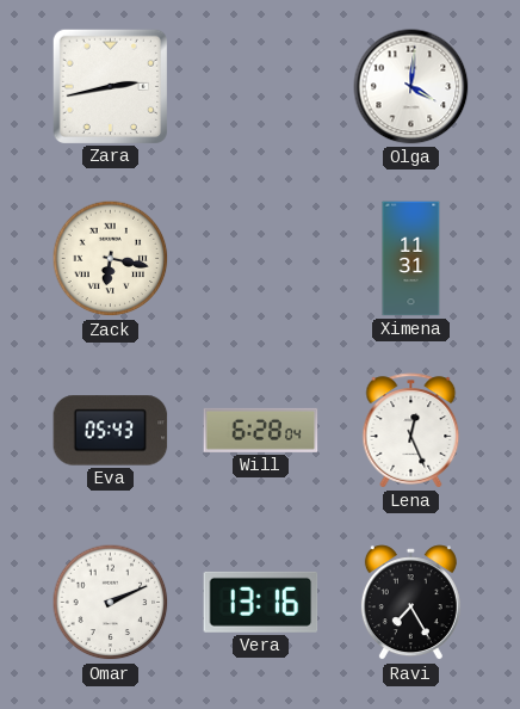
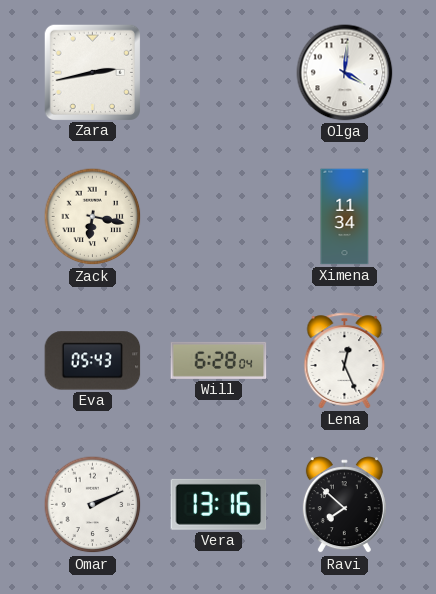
Ximena: 11:31 -> 11:34 (345, 217)
Ravi: 7:25 -> 7:52 (344, 505)
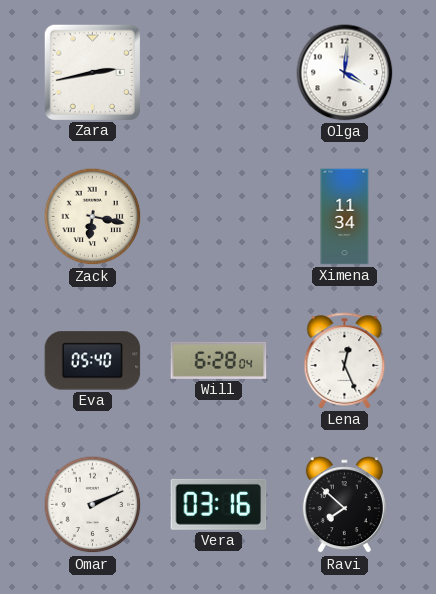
Eva: 05:43 -> 05:40 (93, 361)
Vera: 13:16 -> 03:16 (219, 504)
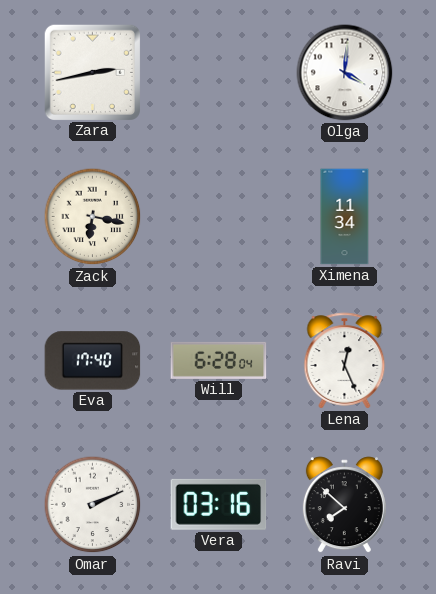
Eva: 05:40 -> 17:40 (93, 361)
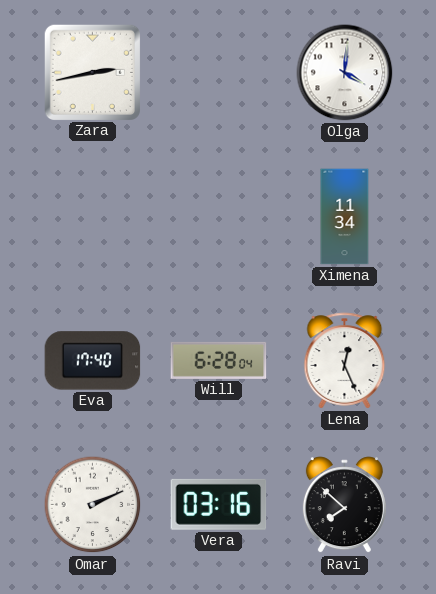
Zack: 6:17 -> none (93, 217)
